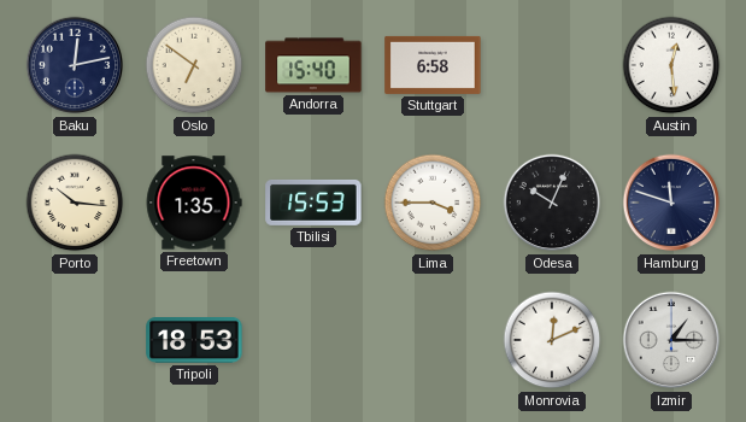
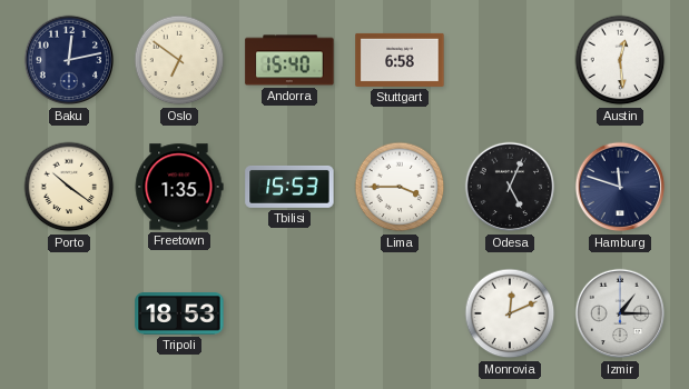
Porto: 10:16 -> 10:21 (69, 187)
Odesa: 10:04 -> 5:04 (510, 187)
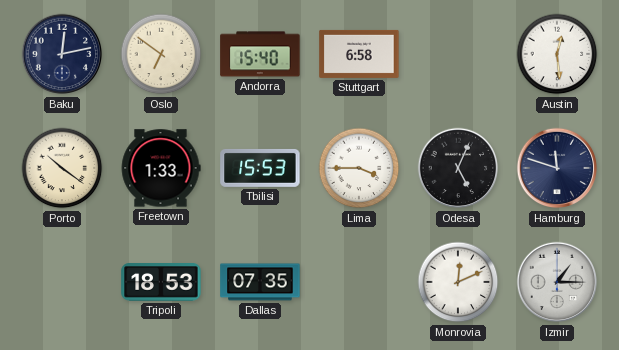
Freetown: 1:35 -> 1:33 (161, 168)
Dallas: none -> 07:35 (260, 282)
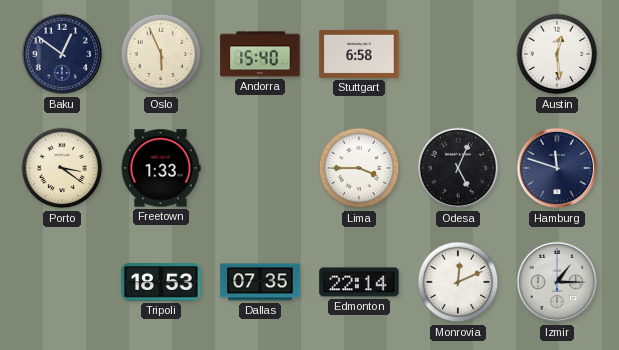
Baku: 12:13 -> 12:51 (62, 54)
Oslo: 6:51 -> 5:56 (161, 54)
Porto: 10:21 -> 3:21 (62, 168)
Tbilisi: 15:53 -> none (260, 168)
Edmonton: none -> 22:14 (359, 282)
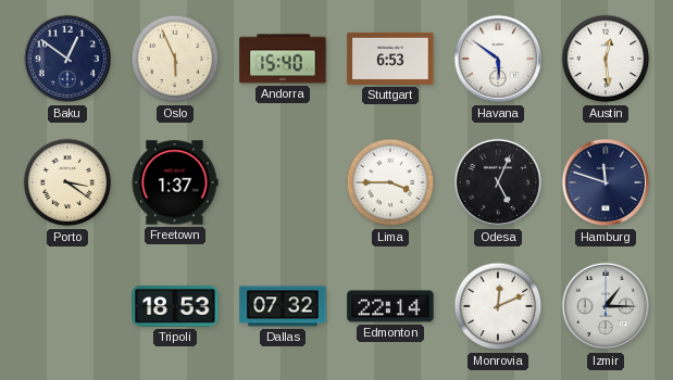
Stuttgart: 6:58 -> 6:53 (390, 59)
Havana: none -> 5:51 (498, 59)
Freetown: 1:33 -> 1:37 (175, 182)
Dallas: 07:35 -> 07:32 (283, 306)
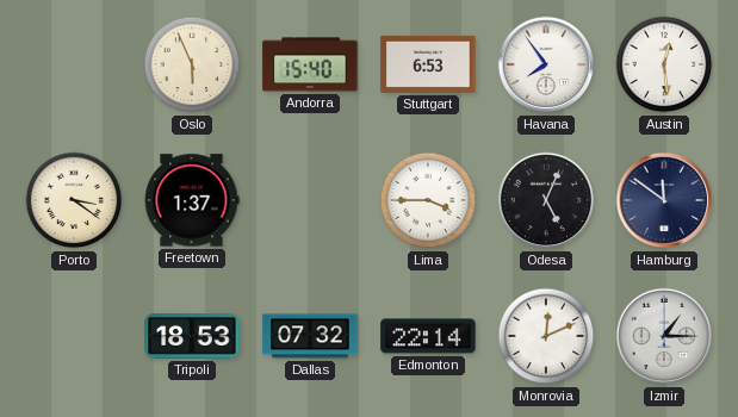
Baku: 12:51 -> none (67, 59)
Havana: 5:51 -> 7:54 (546, 64)
Hamburg: 11:48 -> 11:51 (664, 200)
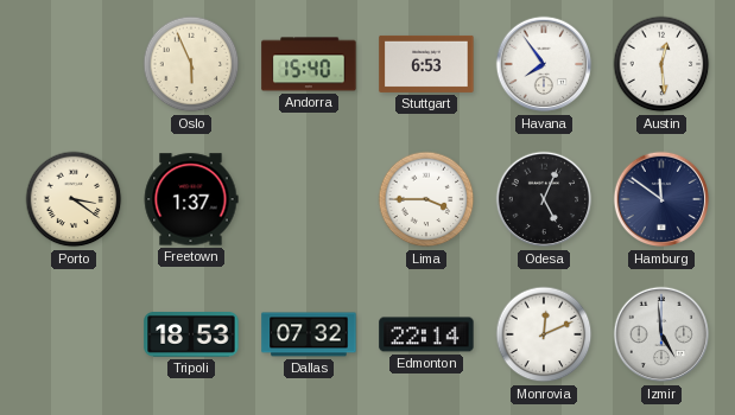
Izmir: 1:15 -> 4:59 (661, 334)
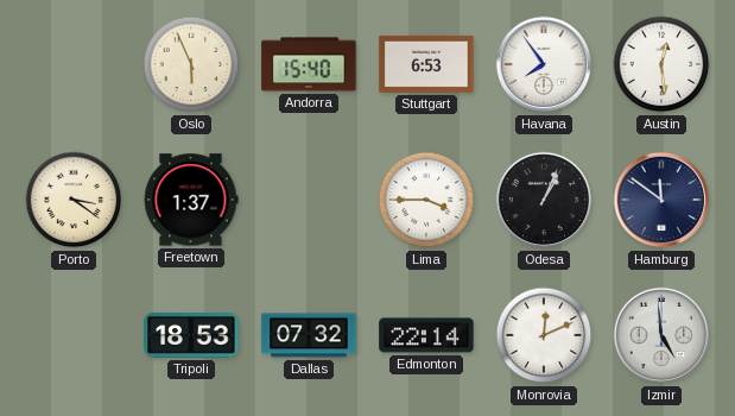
Odesa: 5:04 -> 1:04 (544, 200)
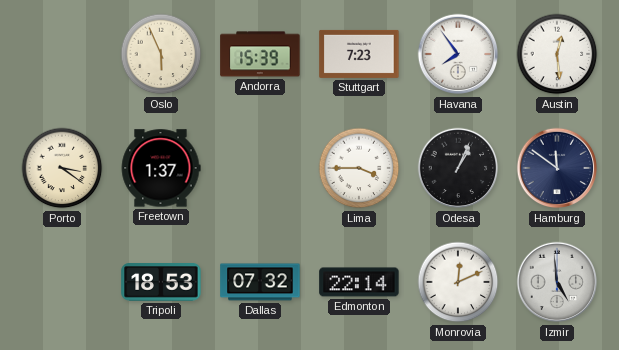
Andorra: 15:40 -> 15:39 (260, 54)
Stuttgart: 6:53 -> 7:23 (359, 54)
